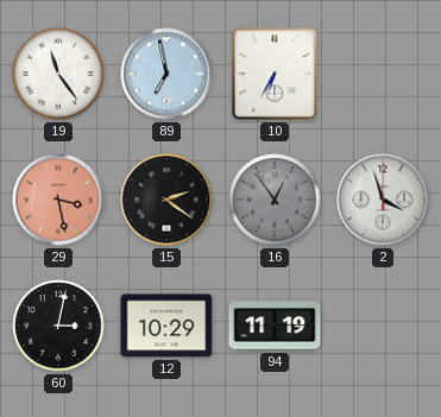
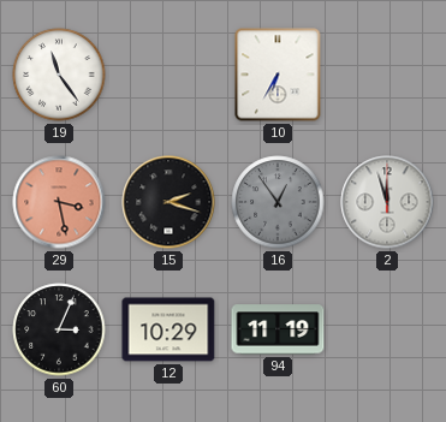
89: 6:58 -> none (166, 74)
15: 2:21 -> 2:18 (168, 202)
2: 3:57 -> 11:57 (387, 202)
60: 3:02 -> 3:04 (59, 329)
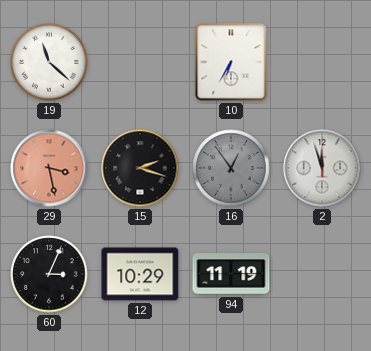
19: 11:24 -> 11:22 (49, 62)
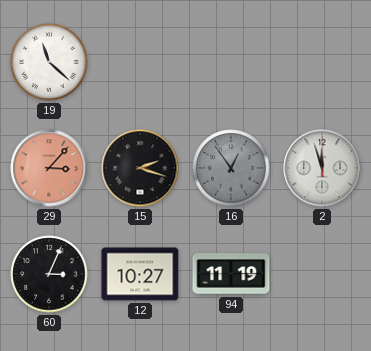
10: 6:35 -> none (231, 62)
29: 3:28 -> 3:07 (49, 168)
12: 10:29 -> 10:27 (140, 274)
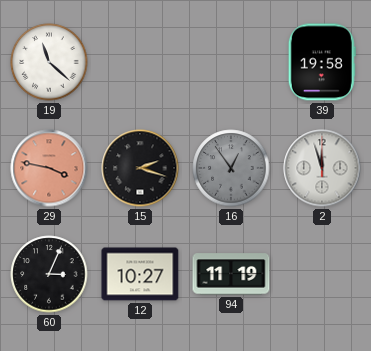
39: none -> 19:58 (322, 62)
29: 3:07 -> 3:47 (49, 168)
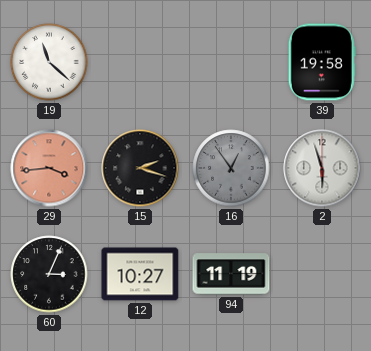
29: 3:47 -> 3:44 (49, 168)
2: 11:57 -> 5:57 (322, 168)
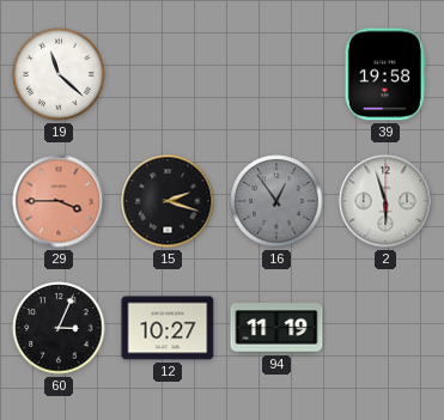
29: 3:44 -> 3:45 (59, 201)
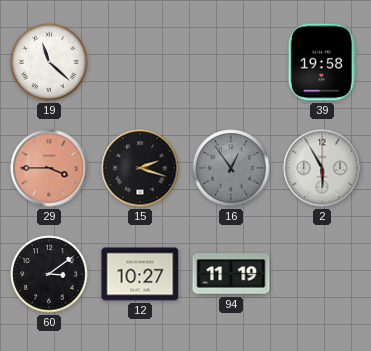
2: 5:57 -> 5:55 (322, 168)
60: 3:04 -> 3:09 (49, 274)
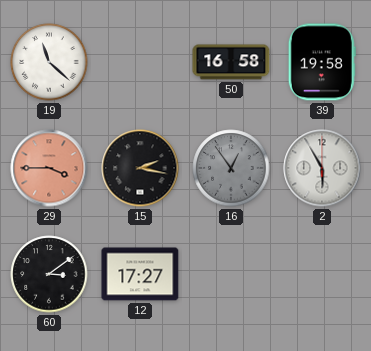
50: none -> 16:58 (231, 62)
15: 2:18 -> 2:17 (140, 168)
12: 10:27 -> 17:27 (140, 274)
94: 11:19 -> none (231, 274)
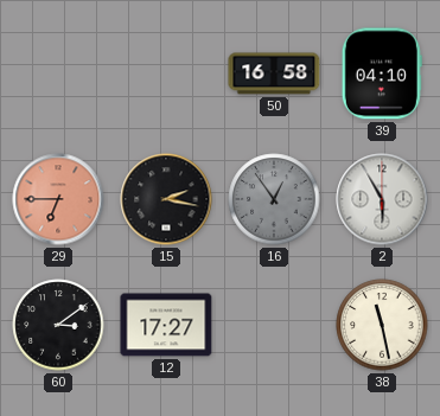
19: 11:22 -> none (49, 62)
39: 19:58 -> 04:10 (382, 73)
29: 3:45 -> 6:45 (58, 199)
38: none -> 11:28 (382, 325)
